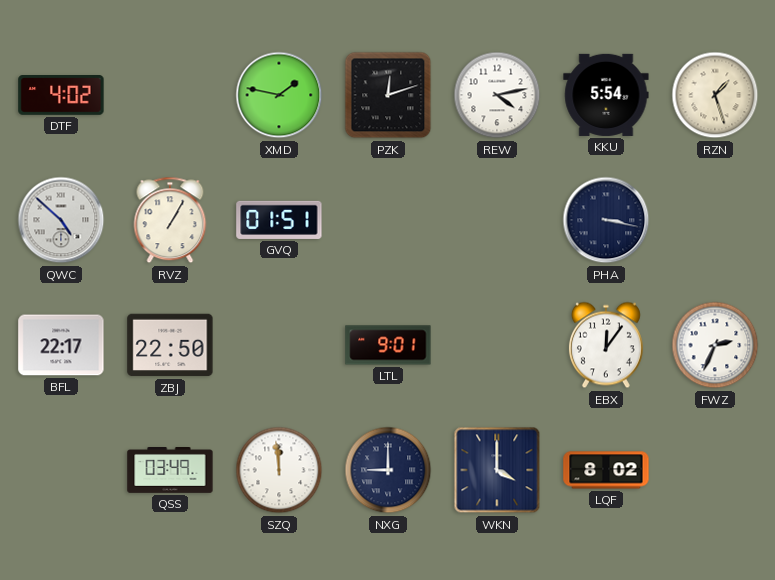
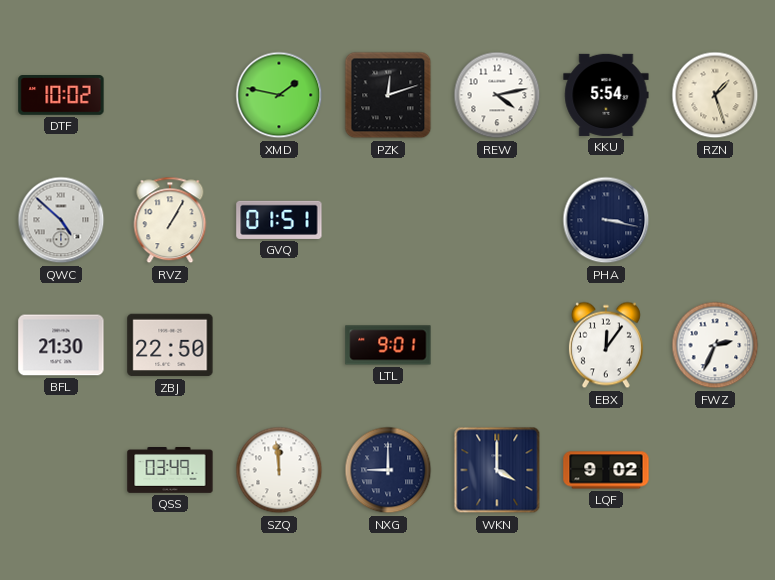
DTF: 4:02 -> 10:02 (61, 96)
BFL: 22:17 -> 21:30 (61, 345)
LQF: 8:02 -> 9:02 (606, 470)
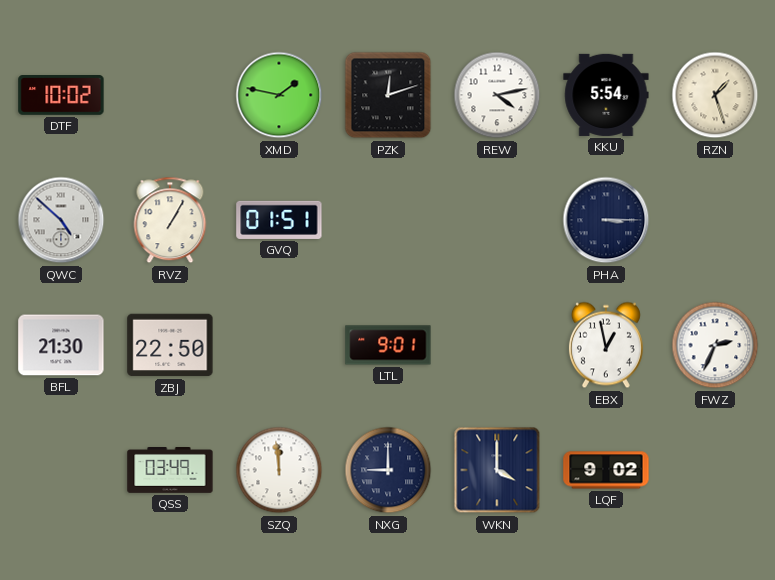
PHA: 3:17 -> 3:15 (606, 220)
EBX: 12:06 -> 12:58 (606, 345)
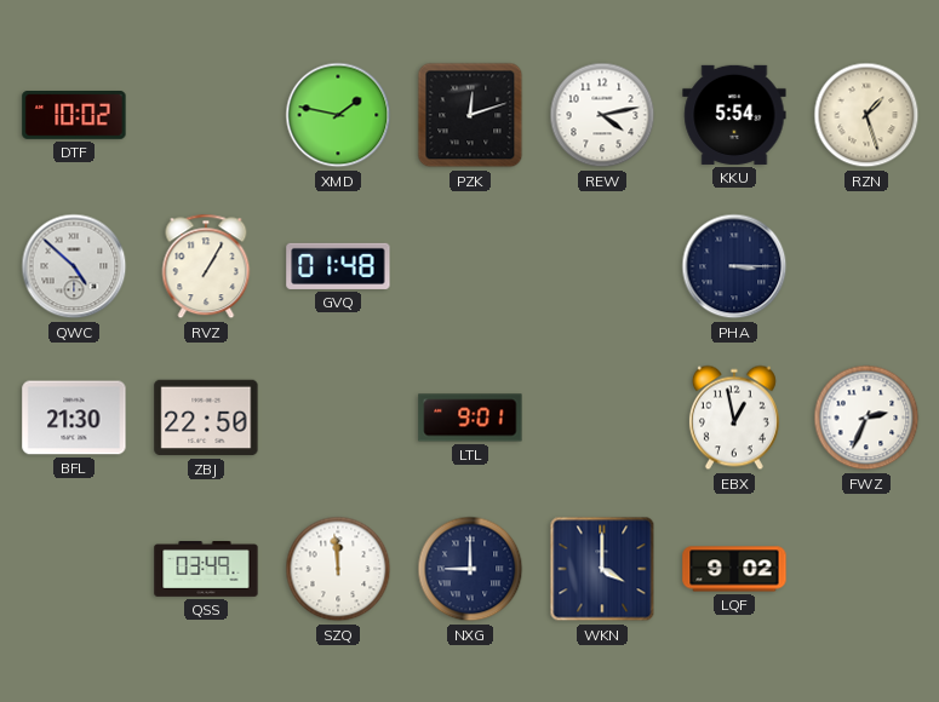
GVQ: 01:51 -> 01:48 (338, 266)
